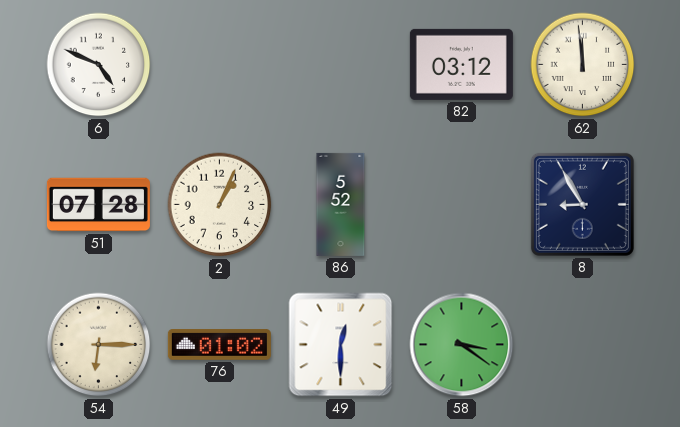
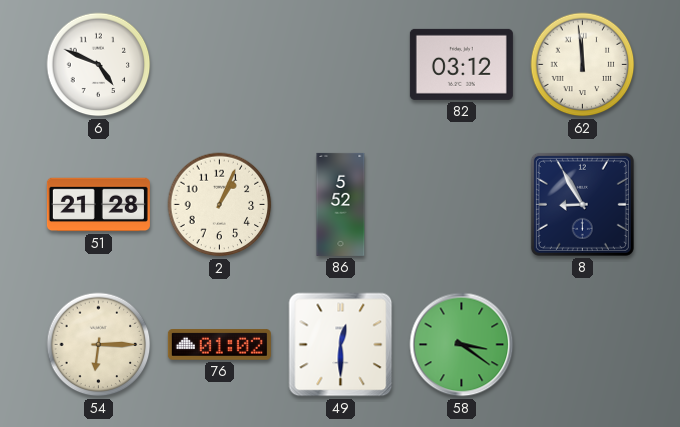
51: 07:28 -> 21:28 (98, 205)
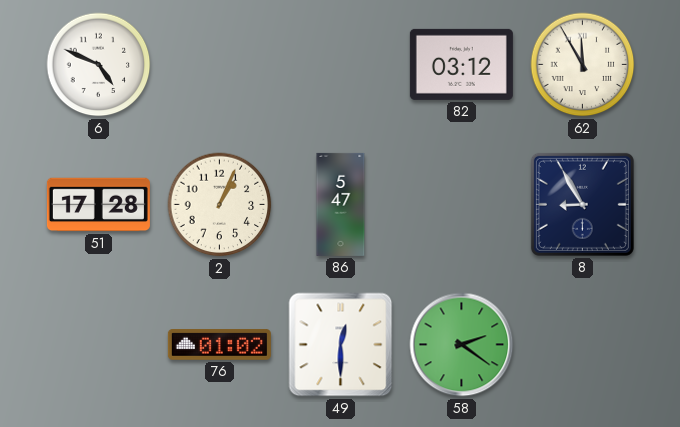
62: 11:59 -> 11:55 (583, 65)
51: 21:28 -> 17:28 (98, 205)
86: 5:52 -> 5:47 (341, 204)
54: 6:15 -> none (99, 345)
58: 3:21 -> 2:21 (462, 345)
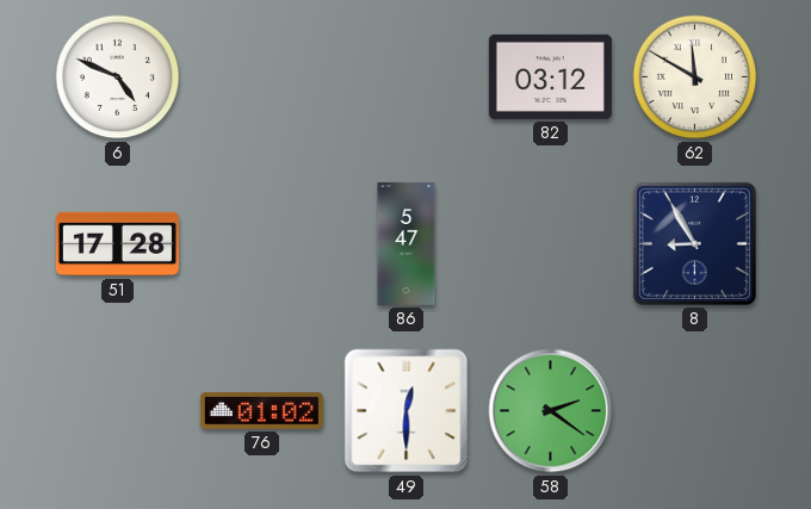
62: 11:55 -> 11:50 (695, 77)
2: 1:04 -> none (220, 205)
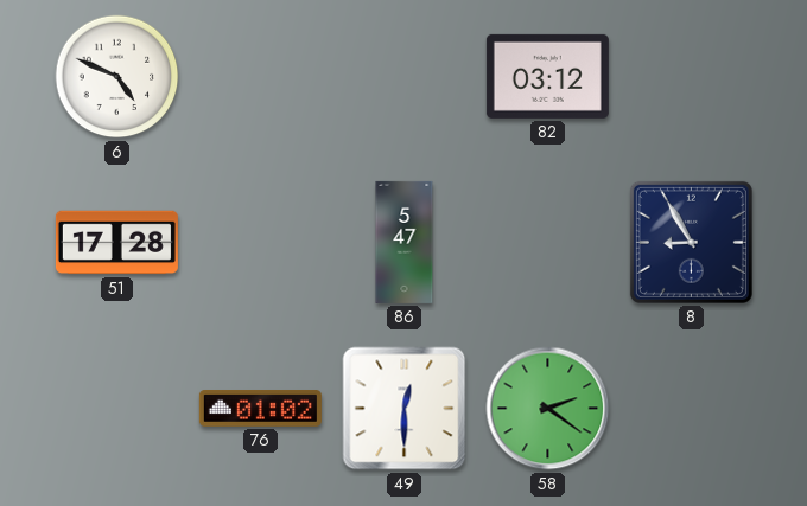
62: 11:50 -> none (695, 77)
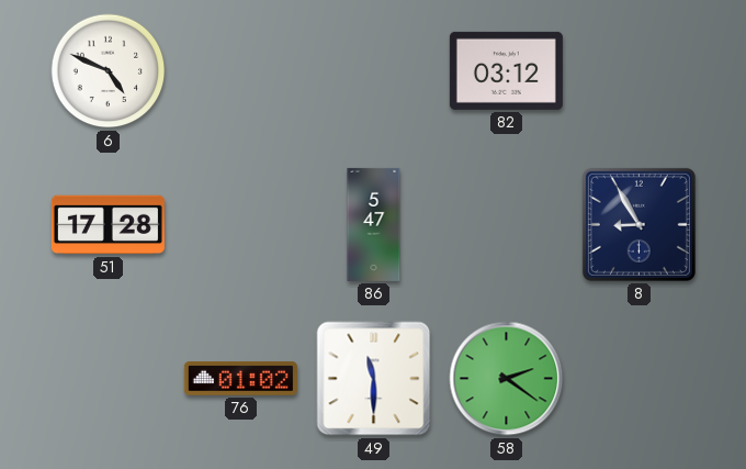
49: 12:30 -> 11:30 (374, 379)
